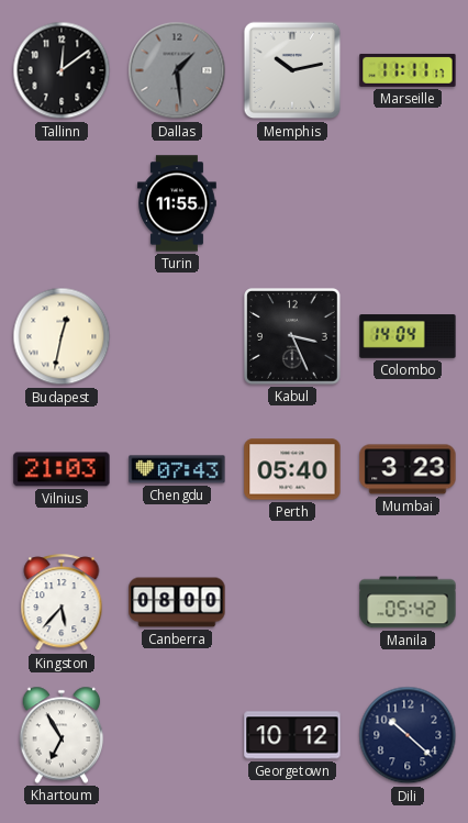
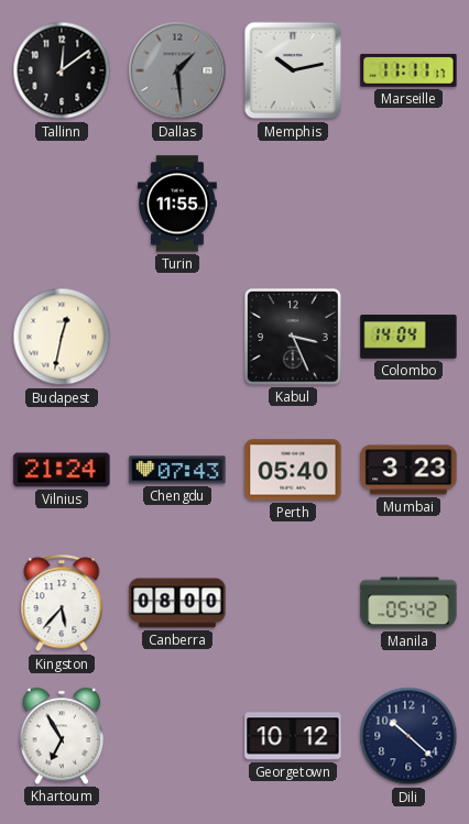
Vilnius: 21:03 -> 21:24 (62, 470)
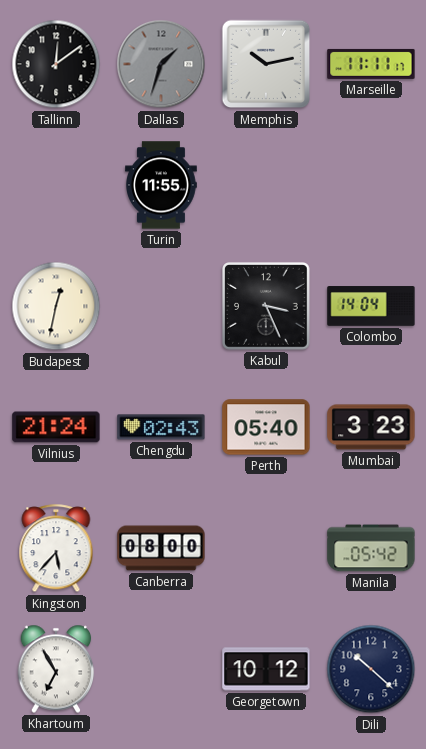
Dallas: 1:29 -> 1:33 (161, 64)
Chengdu: 07:43 -> 02:43 (161, 427)
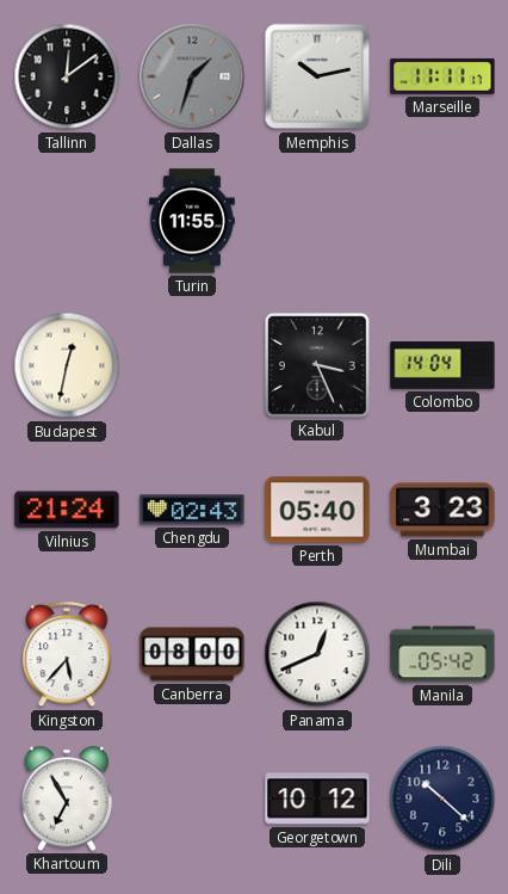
Panama: none -> 12:41 (317, 654)
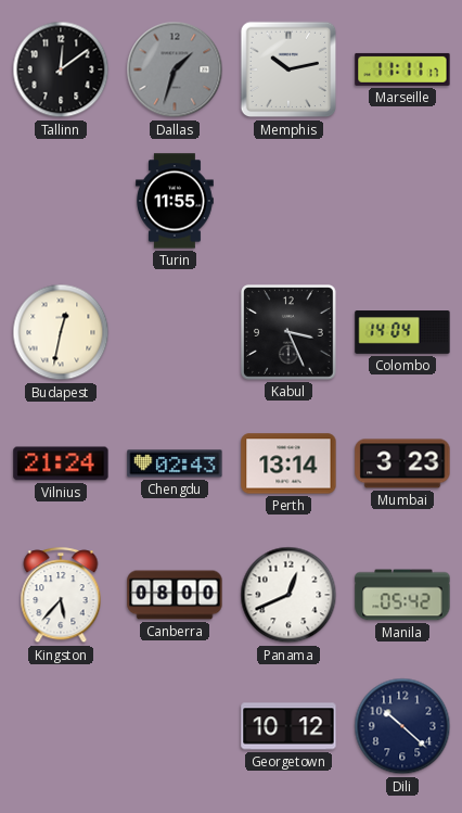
Perth: 05:40 -> 13:14 (288, 463)
Khartoum: 6:55 -> none (67, 799)
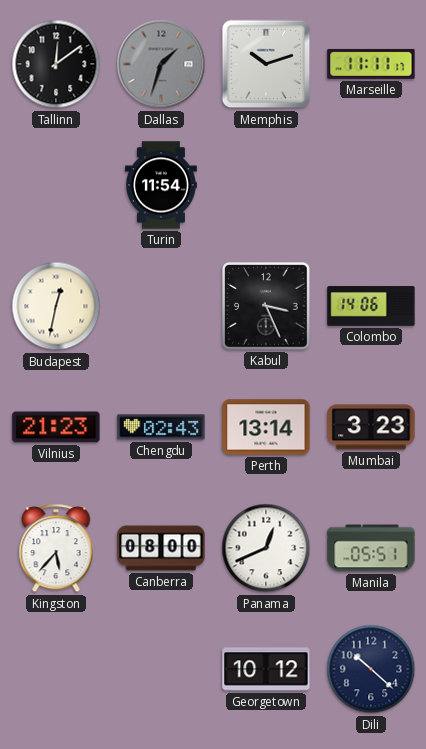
Memphis: 10:13 -> 10:12 (266, 64)
Turin: 11:55 -> 11:54 (162, 185)
Colombo: 14:04 -> 14:06 (371, 306)
Vilnius: 21:24 -> 21:23 (56, 427)
Manila: 05:42 -> 05:51 (371, 548)
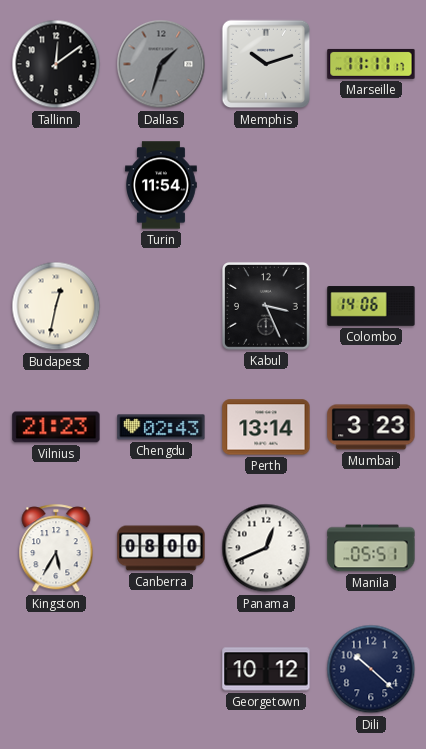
Kingston: 5:37 -> 5:35 (56, 549)
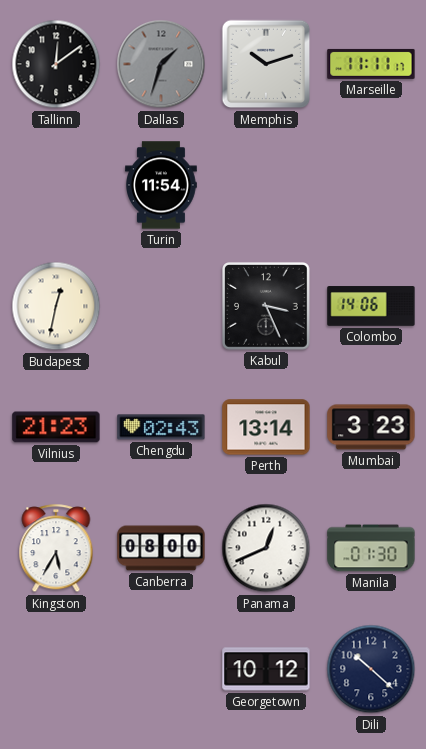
Manila: 05:51 -> 01:30 (371, 548)
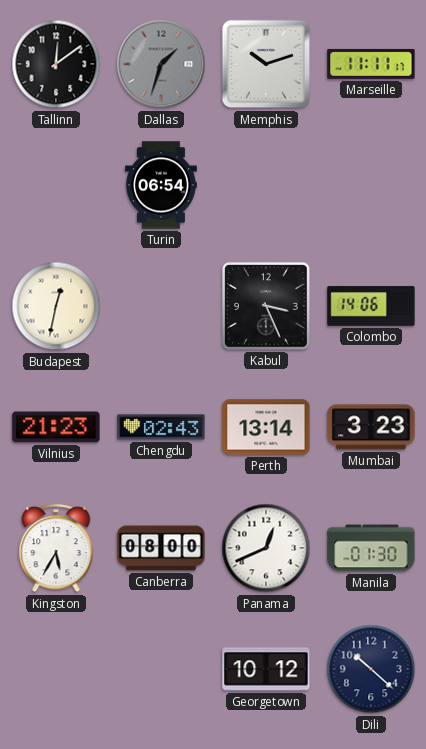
Turin: 11:54 -> 06:54 (162, 185)
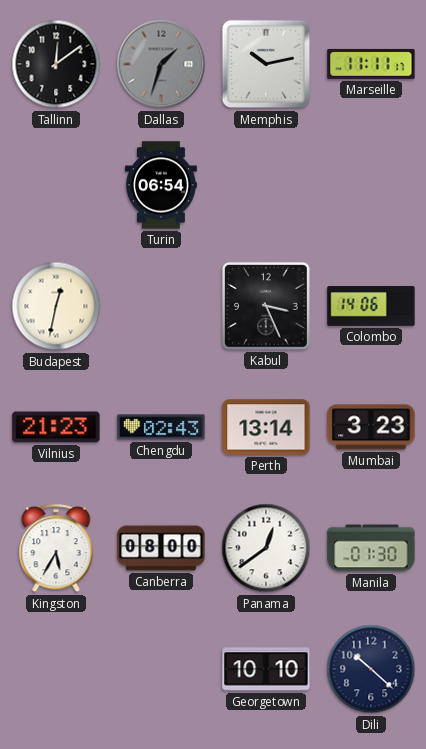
Memphis: 10:12 -> 10:13 (266, 64)
Panama: 12:41 -> 12:39 (266, 548)
Georgetown: 10:12 -> 10:10 (266, 669)
